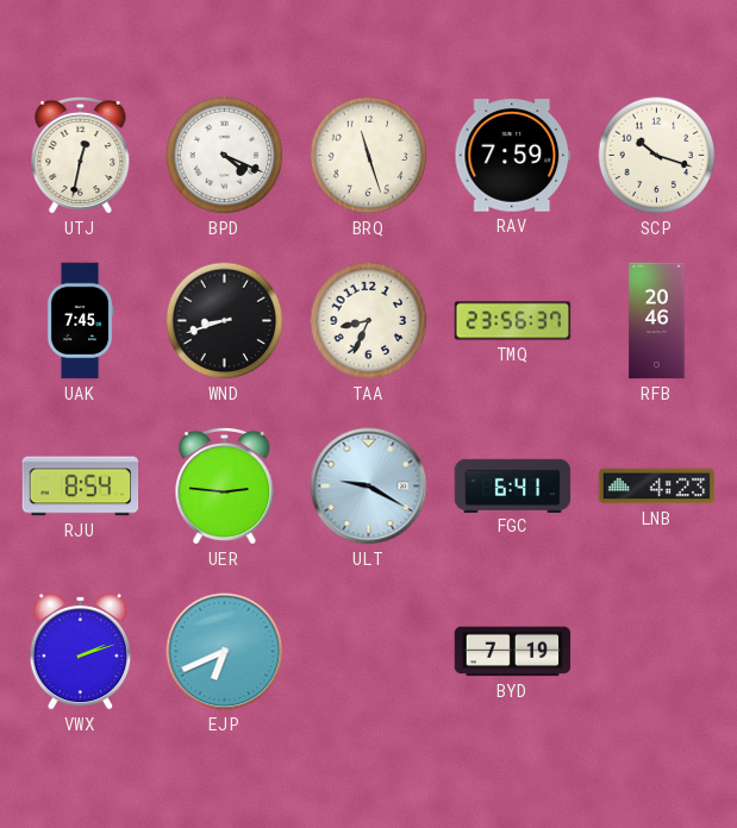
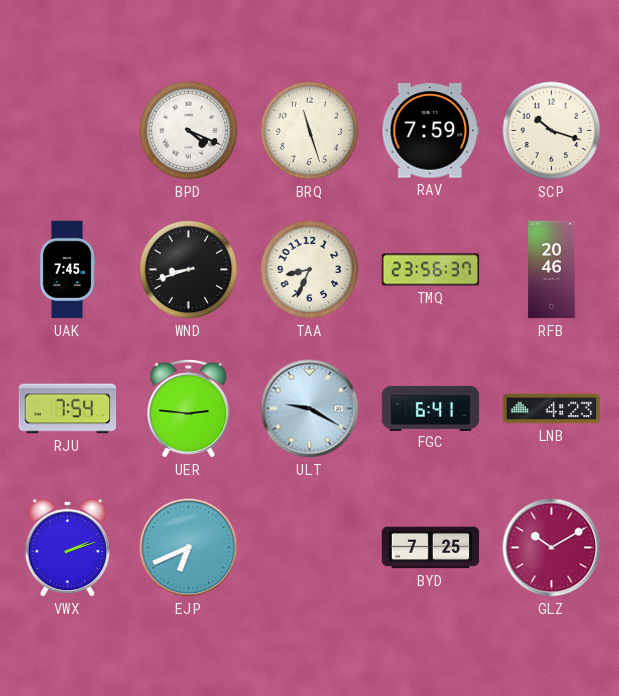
UTJ: 12:32 -> none (81, 155)
RJU: 8:54 -> 7:54 (68, 409)
BYD: 7:19 -> 7:25 (431, 548)
GLZ: none -> 10:10 (552, 548)
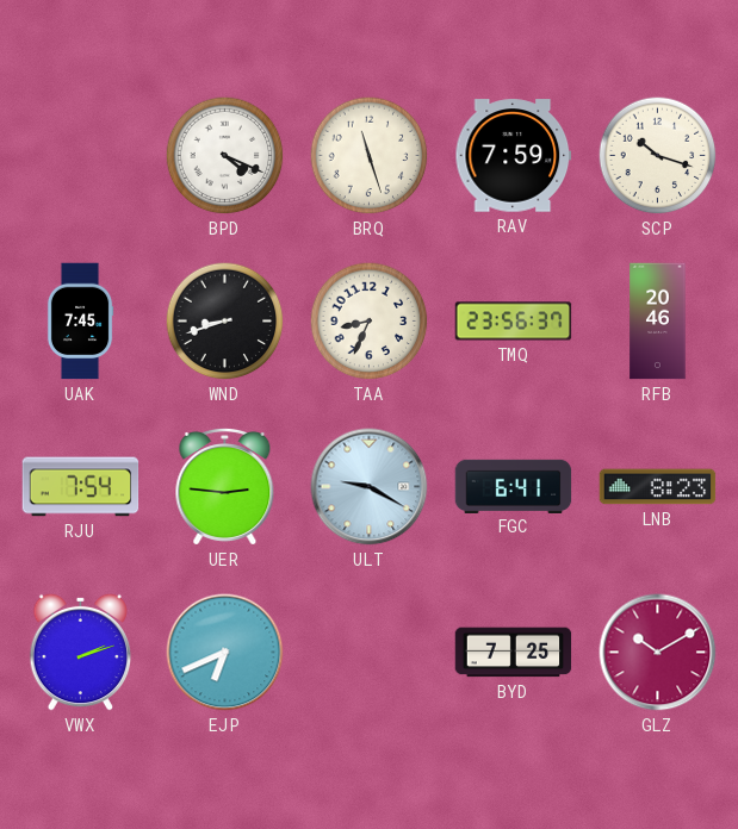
LNB: 4:23 -> 8:23 (658, 487)
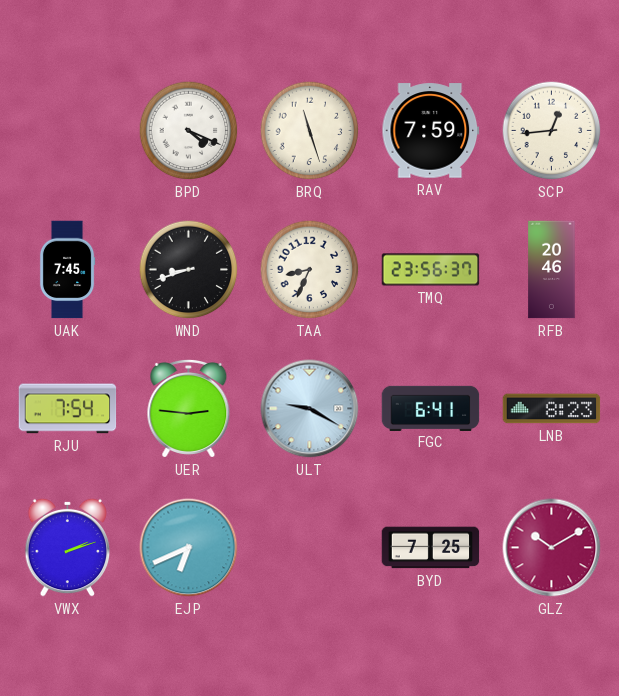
SCP: 10:18 -> 12:44 (552, 131)
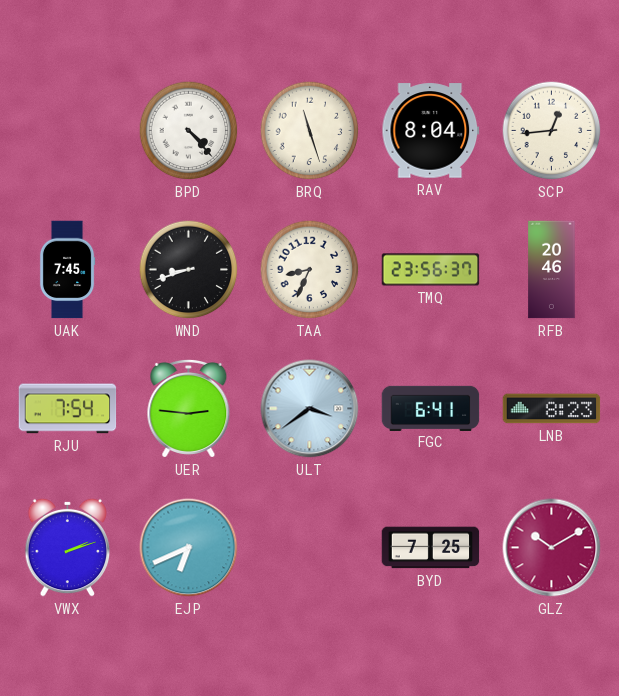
BPD: 4:19 -> 4:23 (189, 131)
RAV: 7:59 -> 8:04 (431, 131)
ULT: 9:20 -> 3:39 (310, 409)
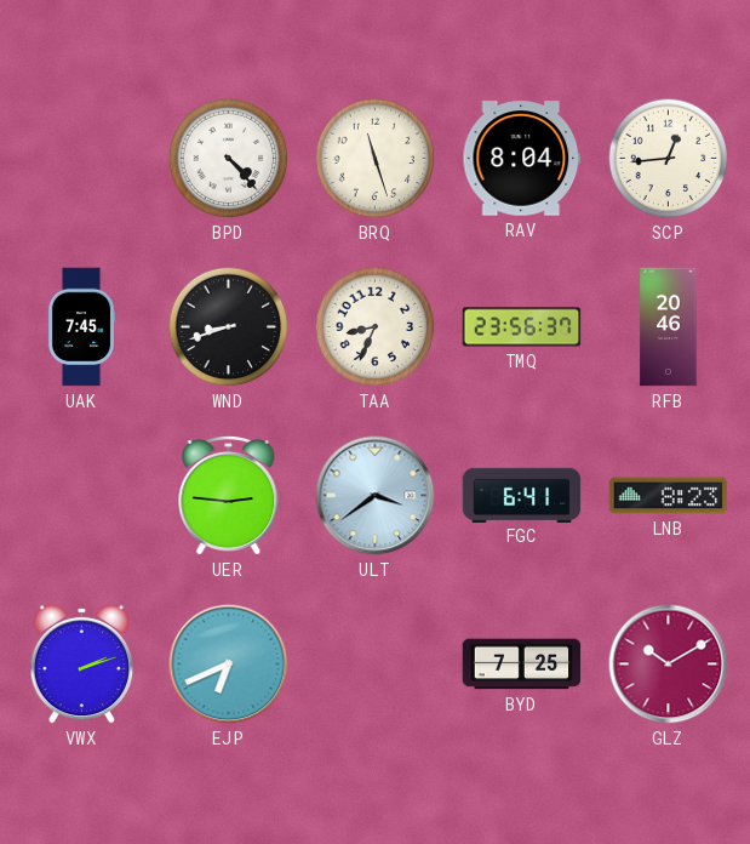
RJU: 7:54 -> none (68, 409)
